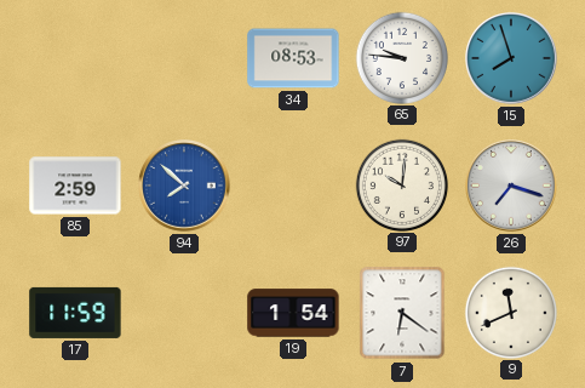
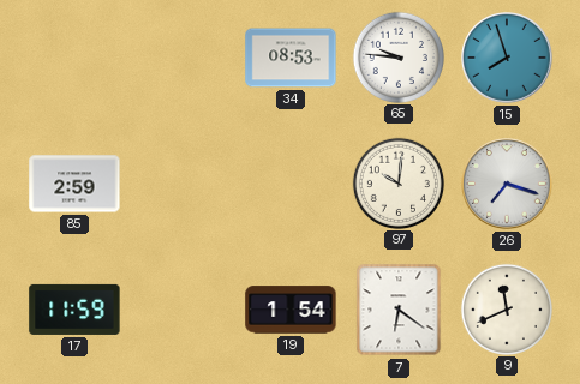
94: 7:52 -> none (185, 187)
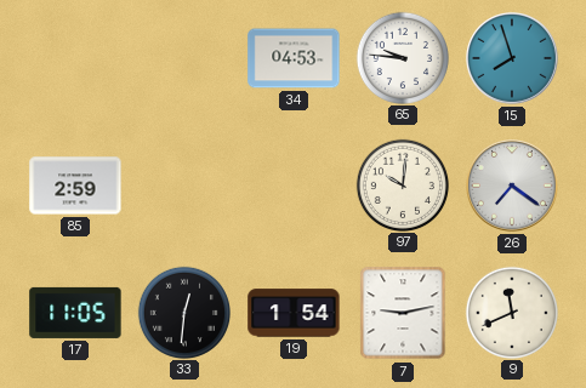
34: 08:53 -> 04:53 (294, 58)
26: 7:18 -> 7:21 (513, 187)
17: 11:59 -> 11:05 (75, 313)
33: none -> 12:31 (183, 312)
7: 6:21 -> 9:13 (403, 313)
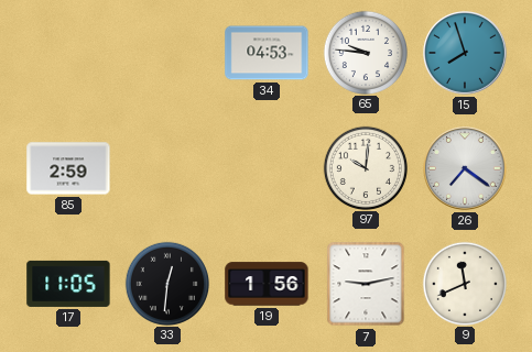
19: 1:54 -> 1:56 (267, 284)
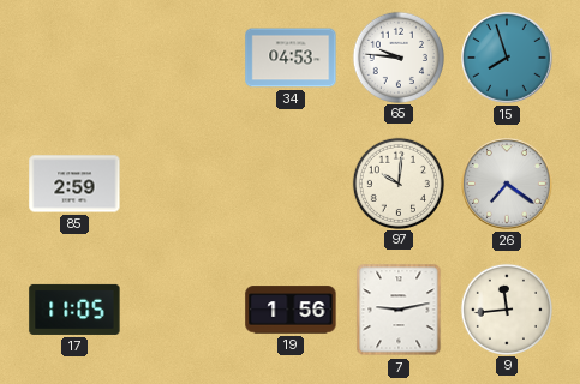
33: 12:31 -> none (166, 283)
9: 11:41 -> 11:44 (506, 308)
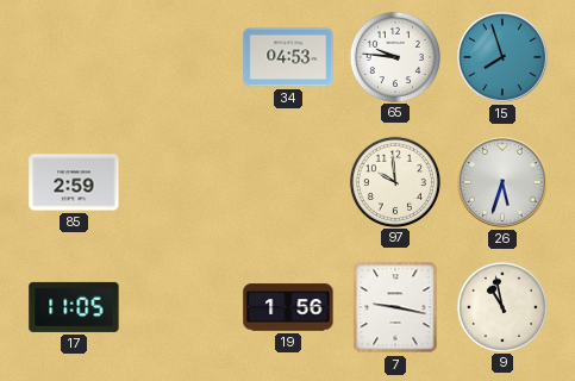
97: 10:01 -> 9:59 (394, 181)
26: 7:21 -> 5:33 (504, 183)
7: 9:13 -> 9:17 (395, 307)
9: 11:44 -> 10:58 (501, 306)
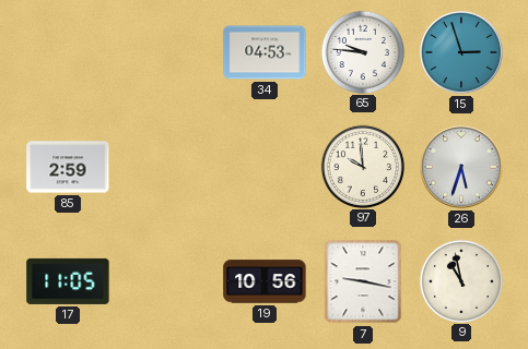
15: 7:57 -> 2:57 (462, 53)
19: 1:56 -> 10:56 (265, 281)
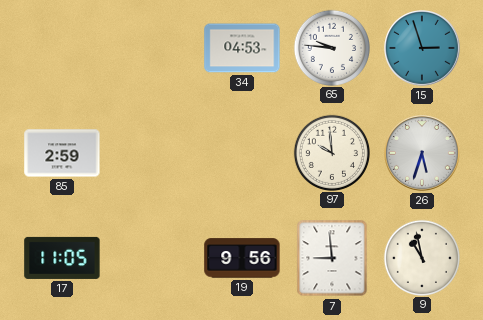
19: 10:56 -> 9:56 (242, 258)
7: 9:17 -> 8:59 (332, 258)
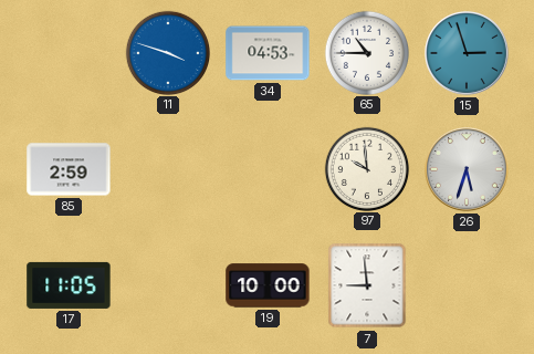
11: none -> 3:48 (167, 52)
65: 9:46 -> 10:45 (366, 52)
19: 9:56 -> 10:00 (268, 285)
9: 10:58 -> none (421, 257)
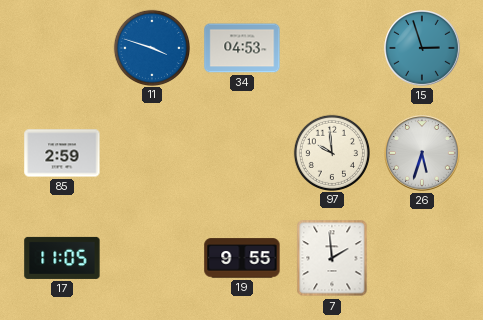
65: 10:45 -> none (366, 52)
19: 10:00 -> 9:55 (242, 258)
7: 8:59 -> 1:59 (332, 258)
